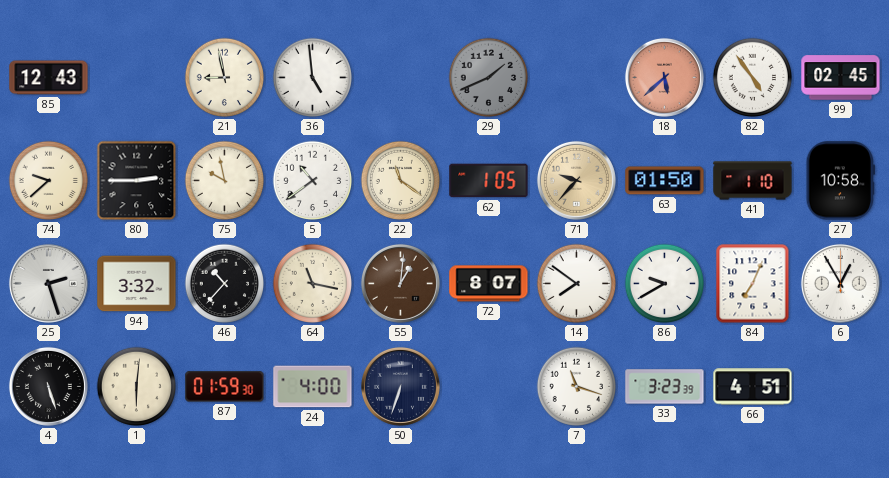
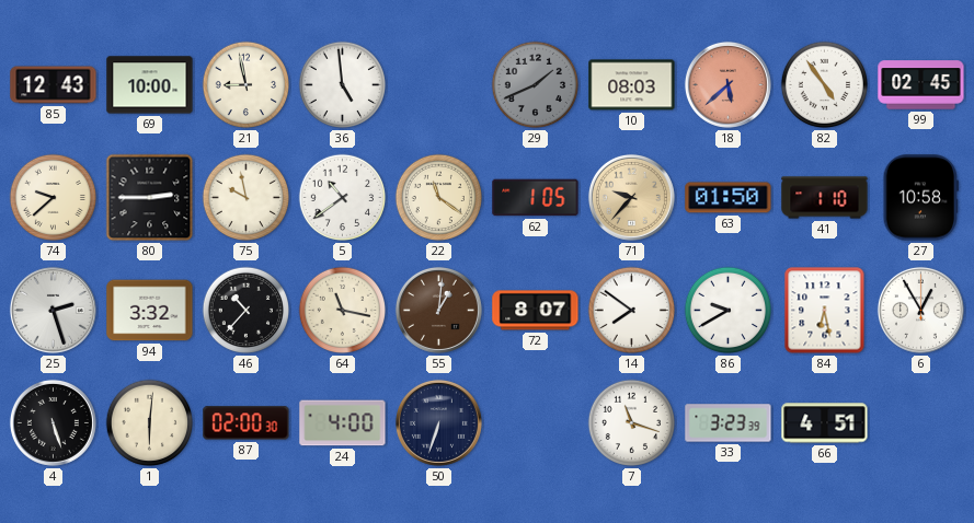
69: none -> 10:00 (150, 85)
10: none -> 08:03 (632, 85)
84: 7:04 -> 6:28 (825, 311)
87: 01:59 -> 02:00 (247, 423)
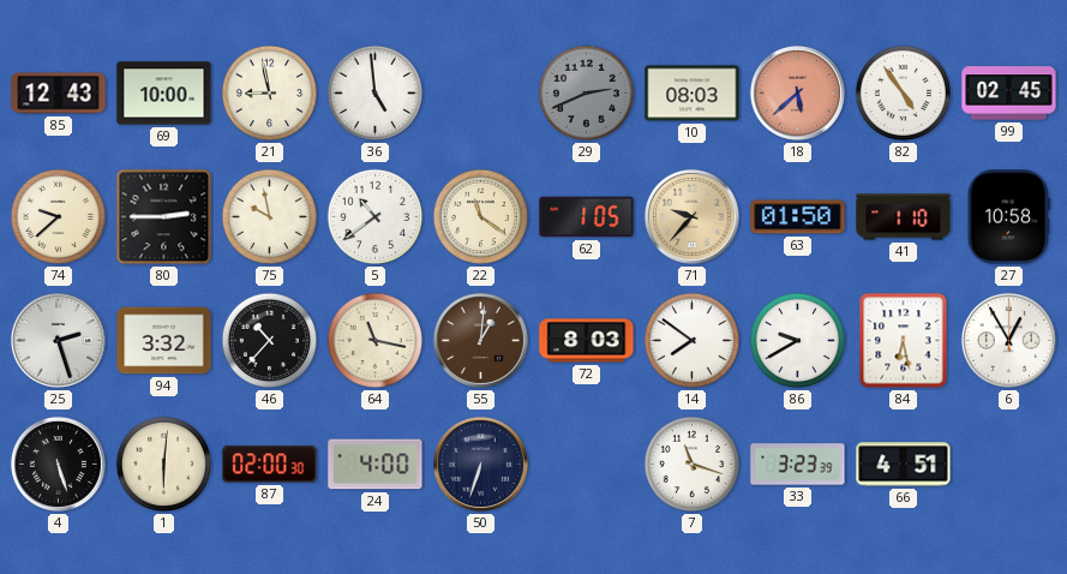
29: 1:41 -> 2:41 (587, 94)
72: 8:07 -> 8:03 (587, 341)
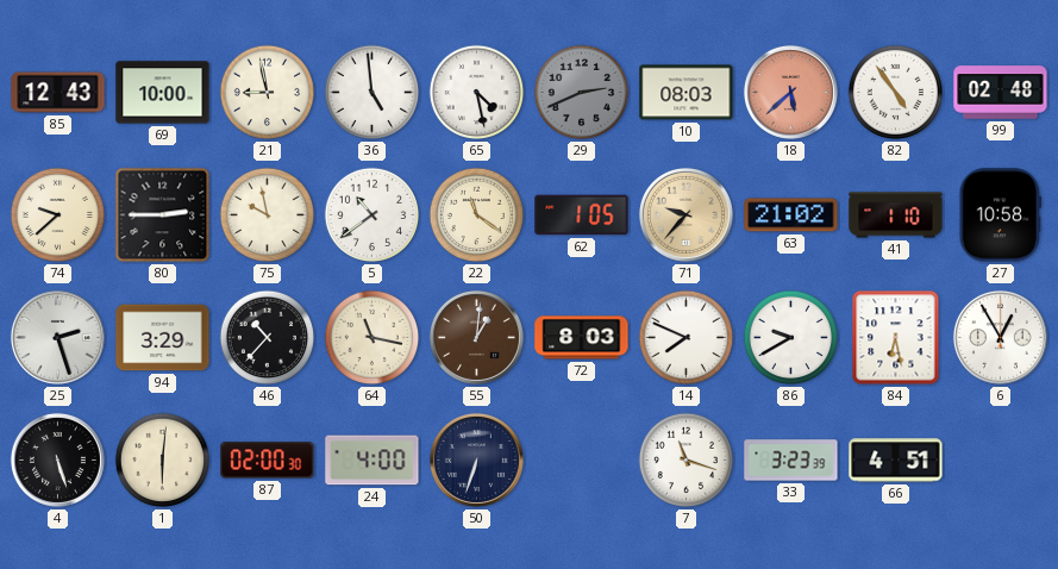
65: none -> 4:28 (477, 93)
99: 02:45 -> 02:48 (1001, 93)
63: 01:50 -> 21:02 (791, 215)
94: 3:32 -> 3:29 (163, 338)
14: 7:51 -> 7:49 (687, 338)
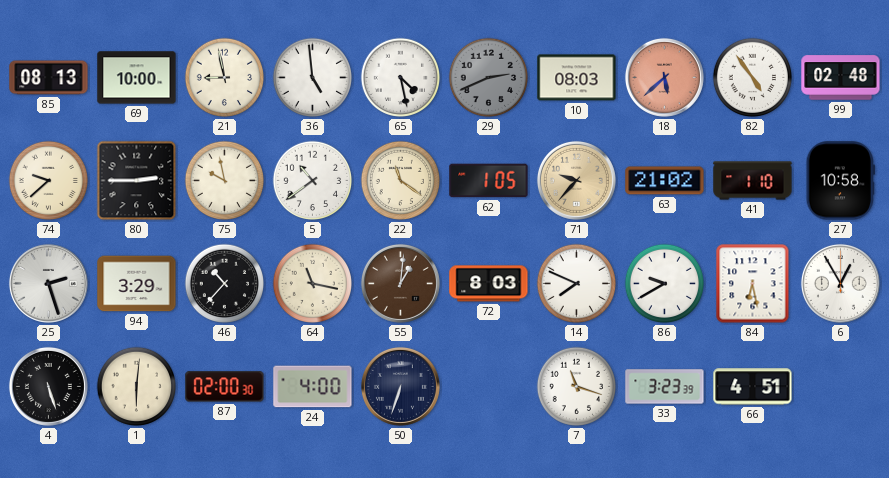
85: 12:43 -> 08:13 (49, 78)
